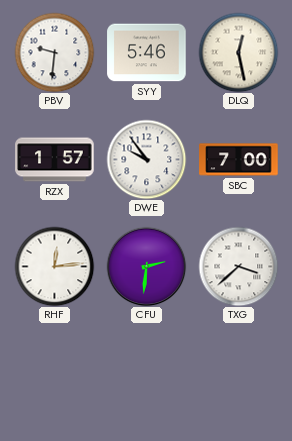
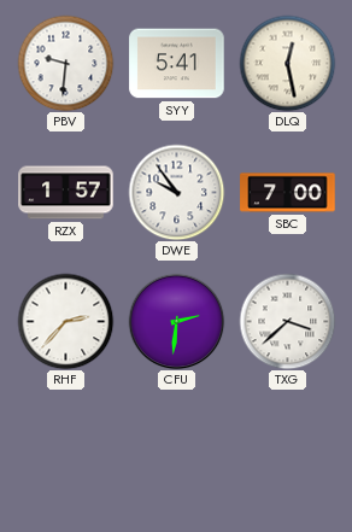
SYY: 5:46 -> 5:41 (177, 64)
RHF: 12:14 -> 2:37 (65, 321)
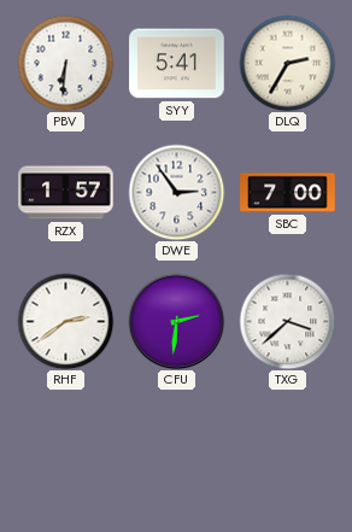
PBV: 9:31 -> 6:31 (65, 63)
DLQ: 12:28 -> 2:35 (287, 63)
DWE: 9:54 -> 2:54 (176, 192)
RHF: 2:37 -> 2:39 (65, 321)
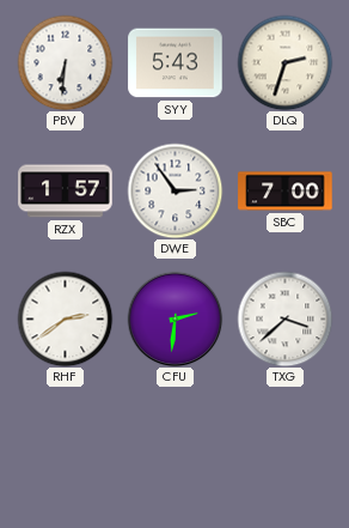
SYY: 5:41 -> 5:43 (176, 63)
DLQ: 2:35 -> 2:33 (284, 62)
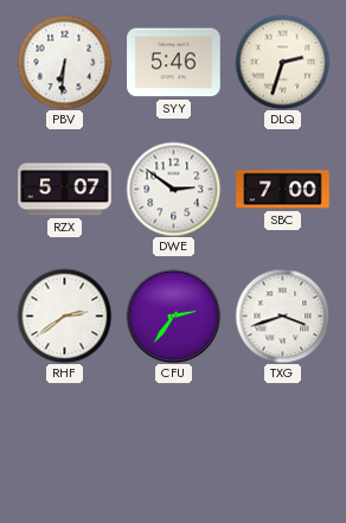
SYY: 5:43 -> 5:46 (174, 63)
RZX: 1:57 -> 5:07 (65, 190)
DWE: 2:54 -> 2:51 (173, 189)
CFU: 2:31 -> 2:36 (173, 315)
TXG: 3:38 -> 3:42 (282, 315)
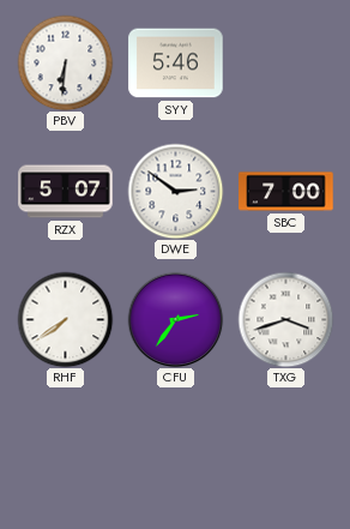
DLQ: 2:33 -> none (282, 62)
RHF: 2:39 -> 7:39 (65, 319)
